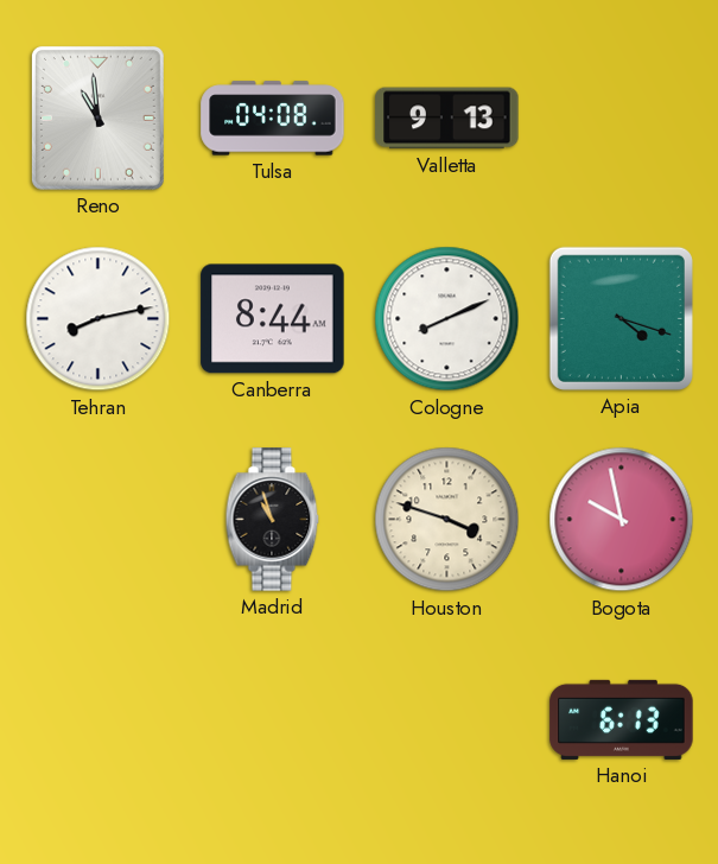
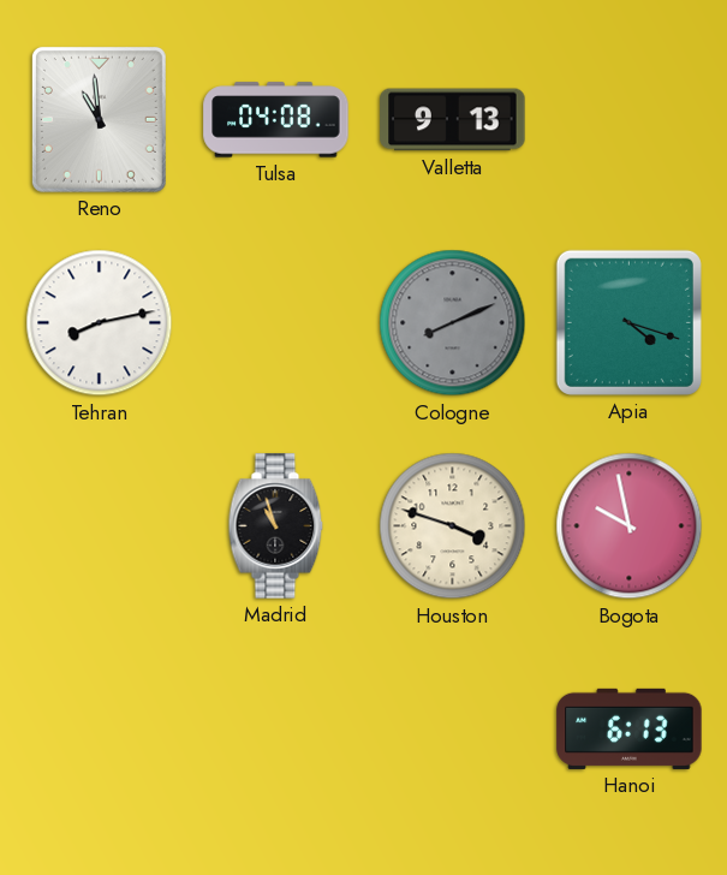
Canberra: 8:44 -> none (273, 319)
Cologne dial: white -> grey (453, 323)
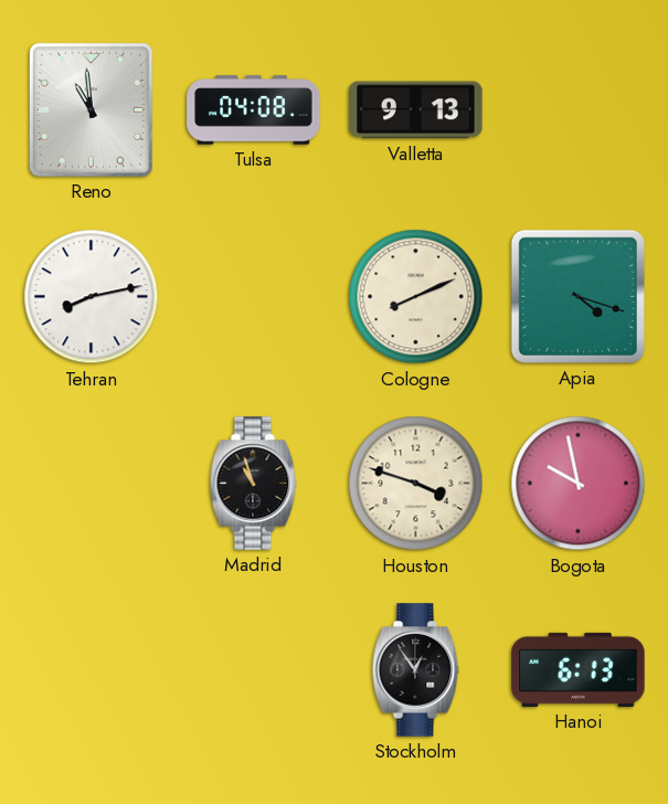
Cologne dial: grey -> cream (416, 297)
Stockholm: none -> 12:54 (416, 670)
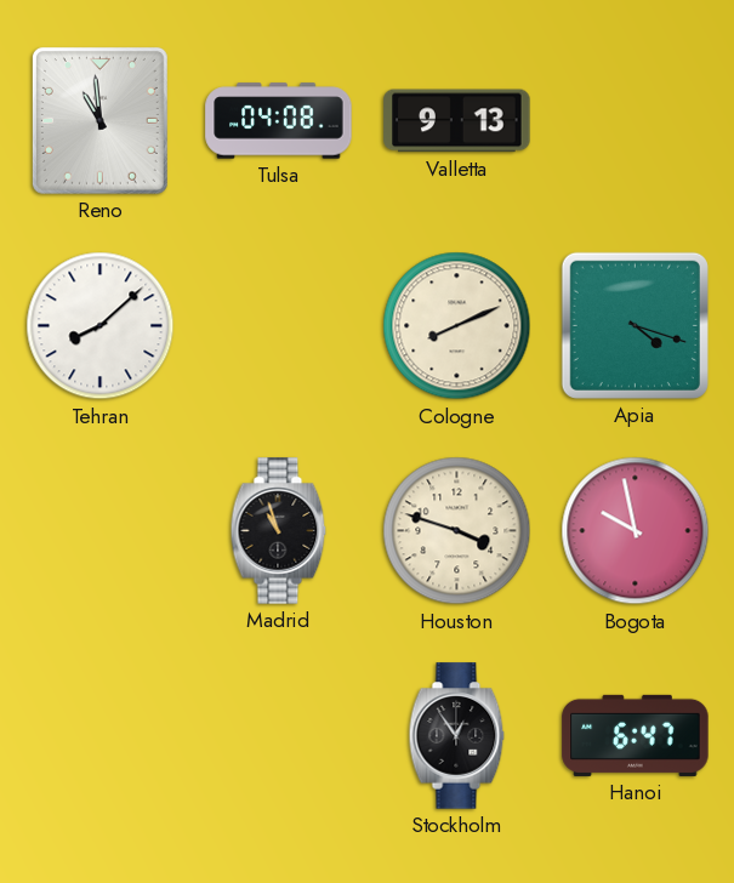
Tehran: 8:13 -> 8:08 (101, 326)
Hanoi: 6:13 -> 6:47 (636, 735)
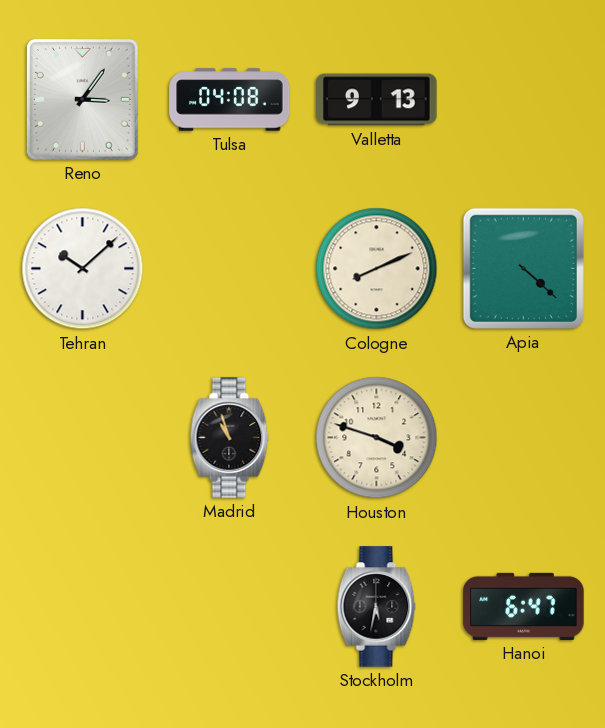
Reno: 10:59 -> 3:06 (82, 99)
Tehran: 8:08 -> 10:08 (83, 269)
Apia: 4:18 -> 4:22 (523, 268)
Bogota: 9:58 -> none (636, 531)
Stockholm: 12:54 -> 5:32 (377, 607)
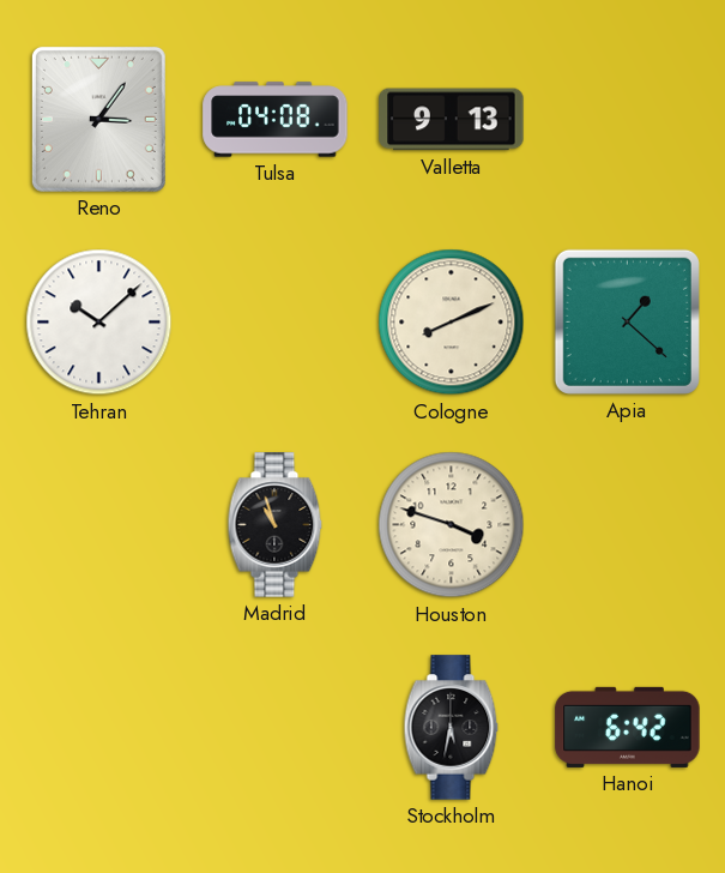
Apia: 4:22 -> 1:22 (627, 321)
Hanoi: 6:47 -> 6:42 (628, 727)
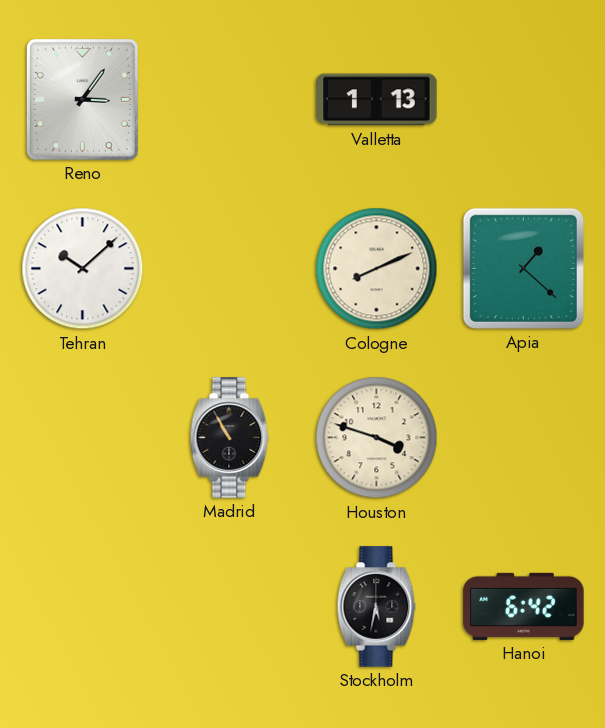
Tulsa: 04:08 -> none (276, 120)
Valletta: 9:13 -> 1:13 (377, 100)
Madrid: 10:57 -> 10:55 (230, 438)
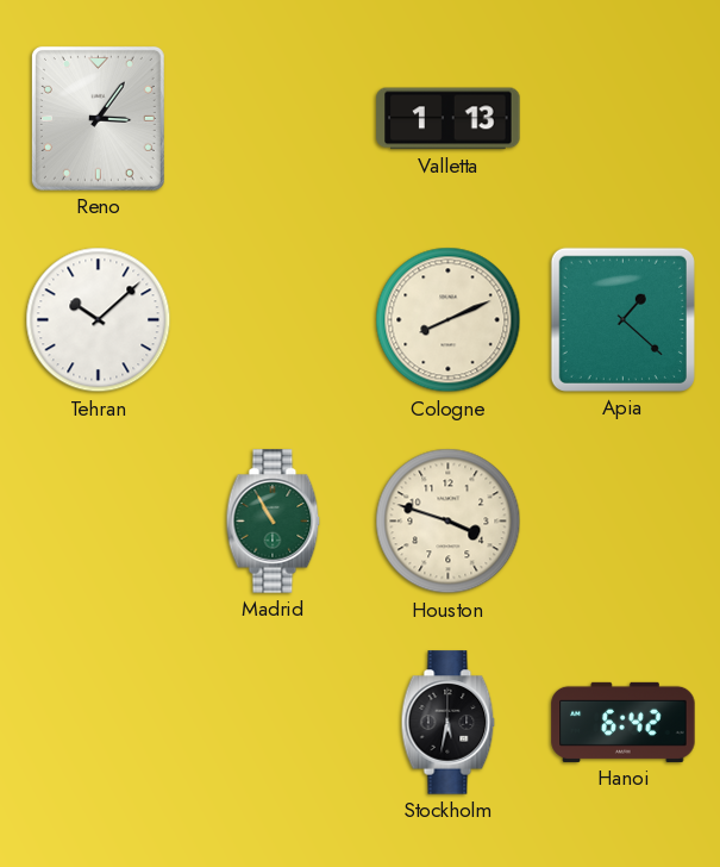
Madrid dial: black -> green (274, 522)
